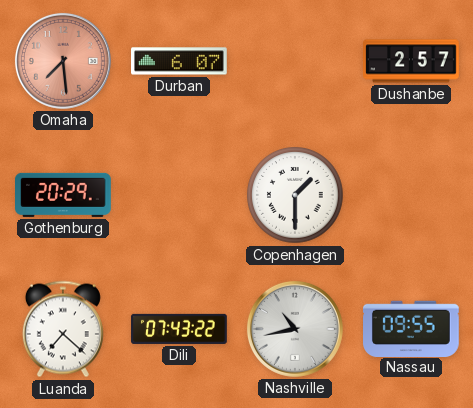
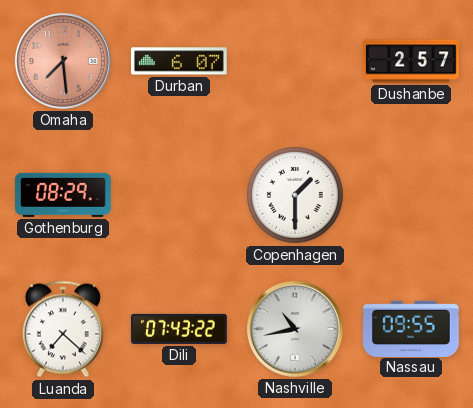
Gothenburg: 20:29 -> 08:29 (64, 195)
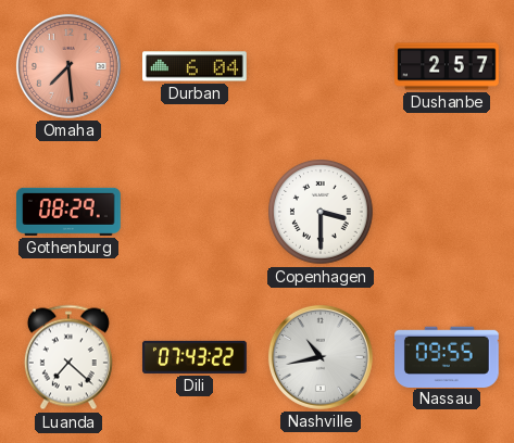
Durban: 6:07 -> 6:04 (196, 66)
Copenhagen: 1:30 -> 3:30 (321, 212)
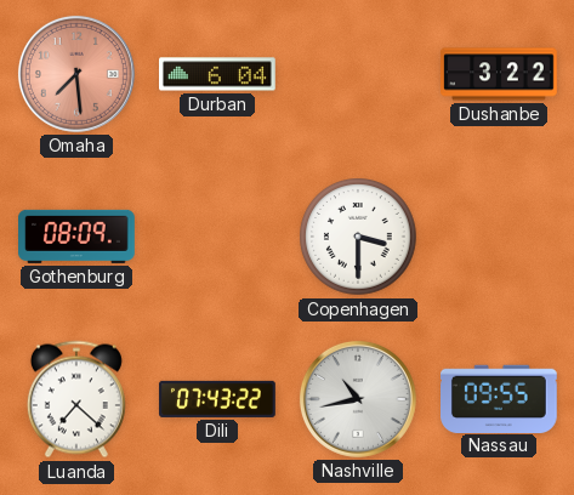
Dushanbe: 2:57 -> 3:22 (499, 74)
Gothenburg: 08:29 -> 08:09 (78, 237)
